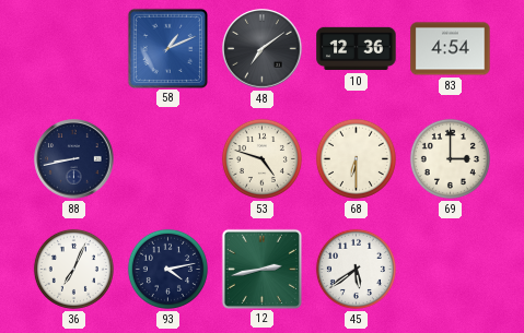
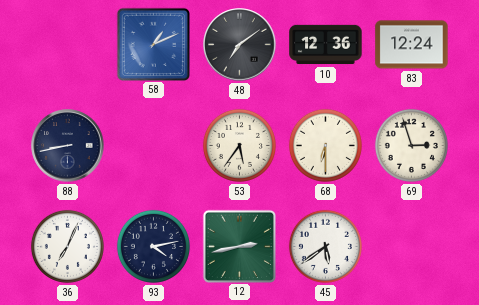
83: 4:54 -> 12:24 (412, 45)
53: 4:48 -> 5:36 (239, 145)
69: 3:00 -> 2:57 (411, 145)
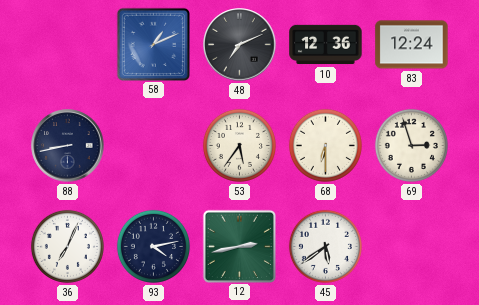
48: 7:09 -> 7:11 (240, 45)
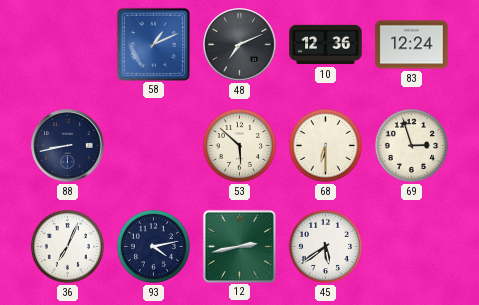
53: 5:36 -> 5:52 (239, 145)
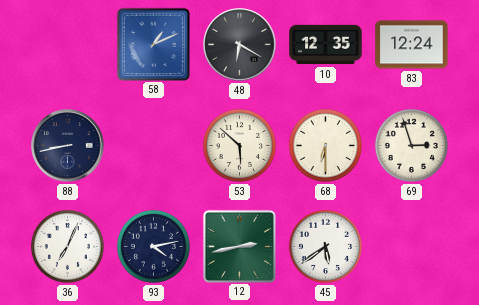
48: 7:11 -> 6:20 (240, 45)
10: 12:36 -> 12:35 (326, 45)
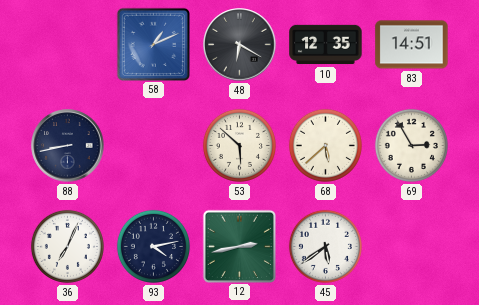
83: 12:24 -> 14:51 (412, 45)
68: 6:30 -> 5:38 (325, 145)
69: 2:57 -> 2:55 (411, 145)
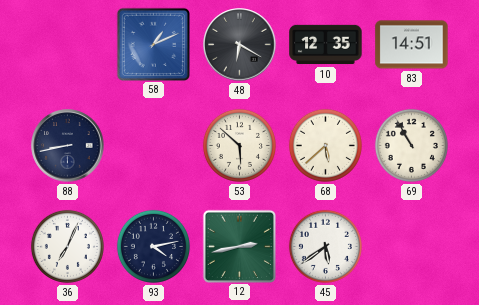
69: 2:55 -> 10:55 (411, 145)
